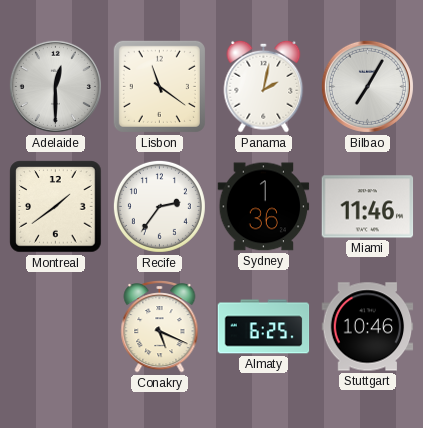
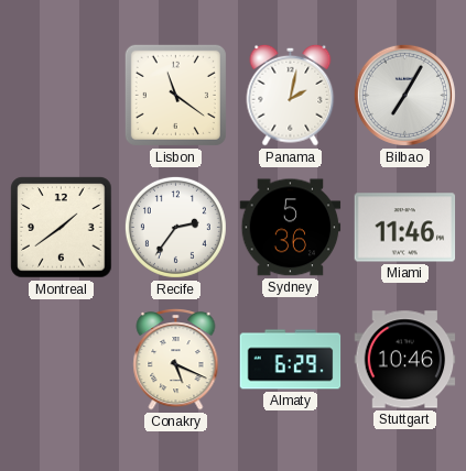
Adelaide: 12:30 -> none (55, 86)
Sydney: 1:36 -> 5:36 (291, 228)
Almaty: 6:25 -> 6:29 (291, 360)
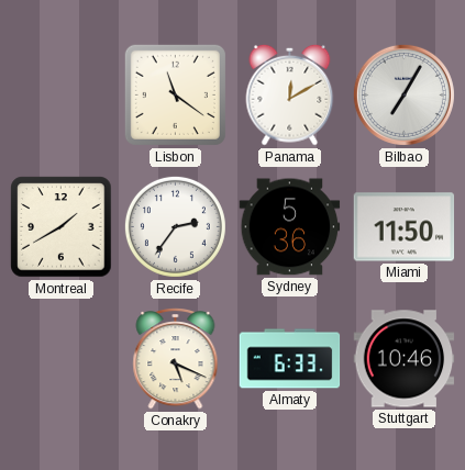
Panama: 2:02 -> 12:10 (290, 94)
Montreal: 1:39 -> 1:40 (62, 227)
Miami: 11:46 -> 11:50 (405, 227)
Almaty: 6:29 -> 6:33 (290, 359)
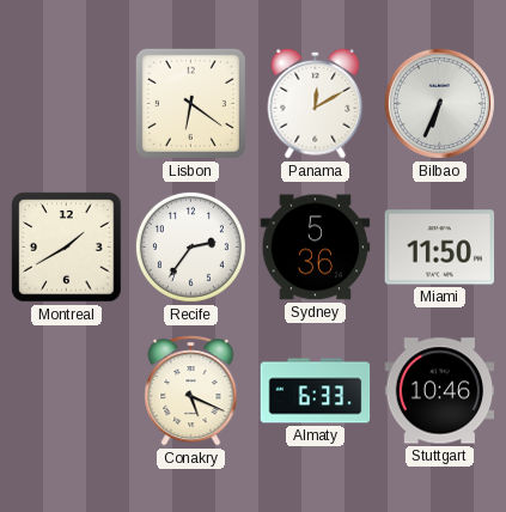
Lisbon: 11:21 -> 6:21 (190, 103)
Bilbao: 7:05 -> 6:34 (439, 103)
